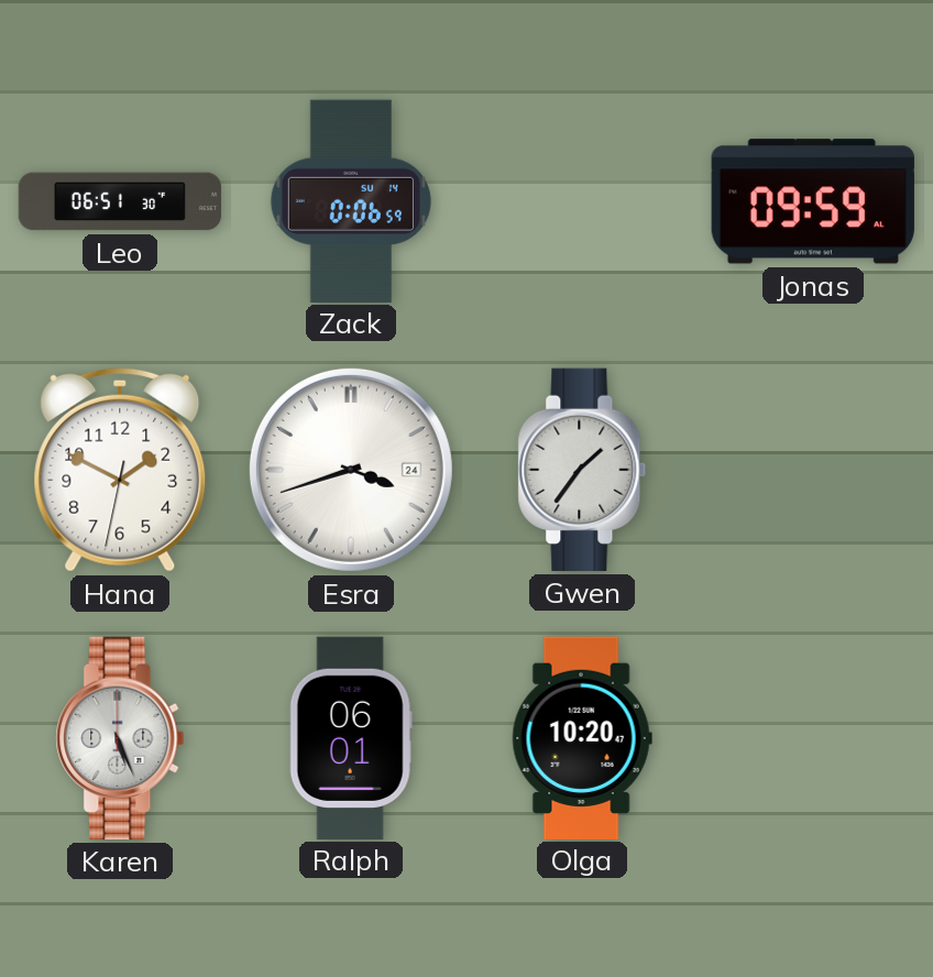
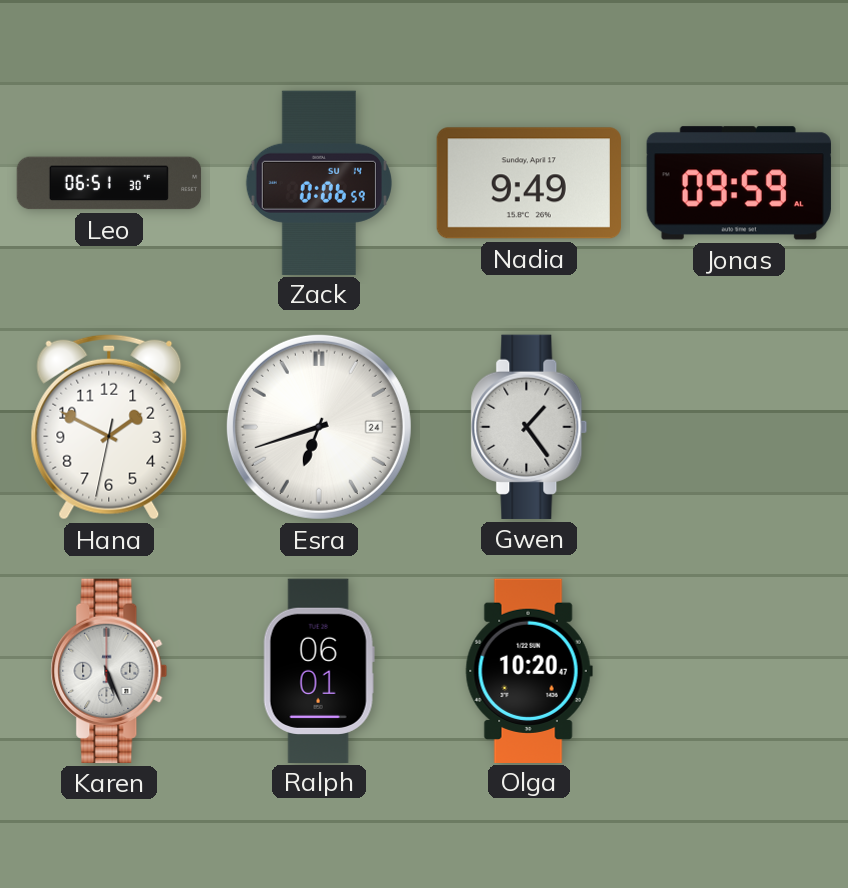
Nadia: none -> 9:49 (529, 183)
Esra: 3:42 -> 6:42 (319, 427)
Gwen: 1:36 -> 1:24 (529, 427)
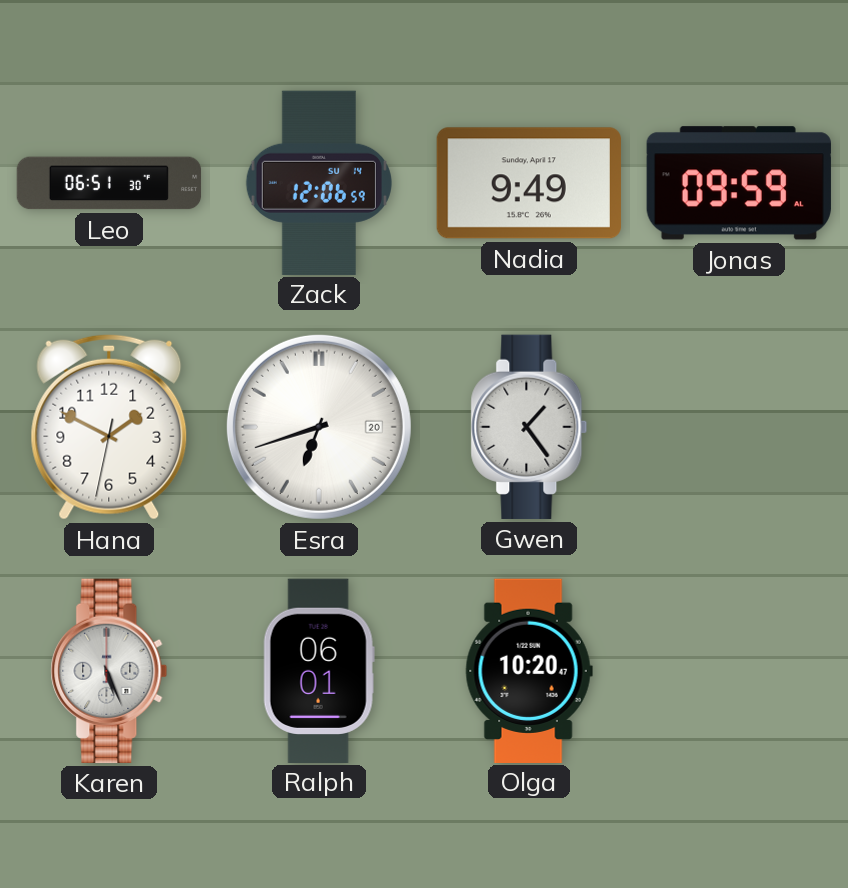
Zack: 0:06 -> 12:06 (319, 182)
Esra date: 24 -> 20 (319, 427)
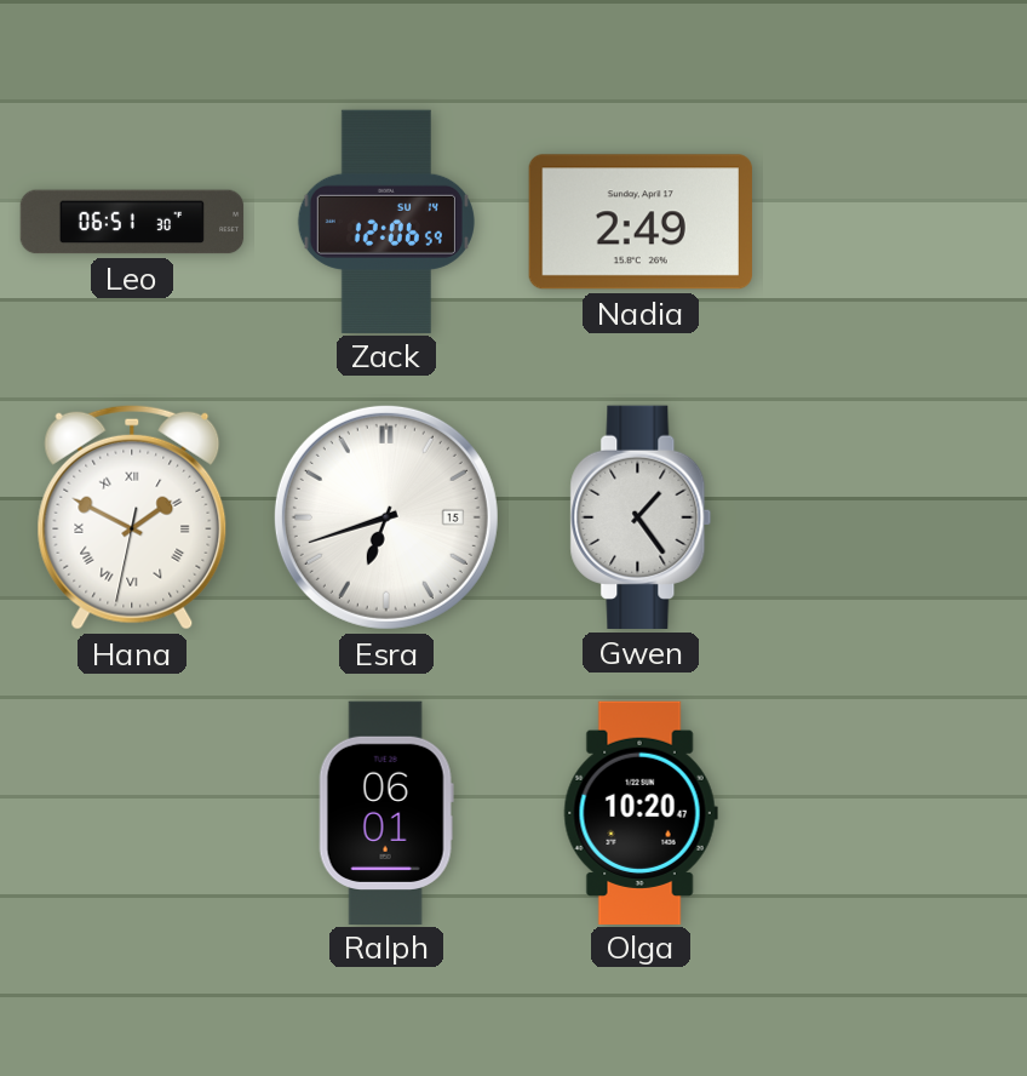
Nadia: 9:49 -> 2:49 (641, 222)
Jonas: 09:59 -> none (739, 183)
Hana numerals: Arabic -> Roman (132, 517)
Esra date: 20 -> 15 (386, 517)
Karen: 5:26 -> none (109, 671)
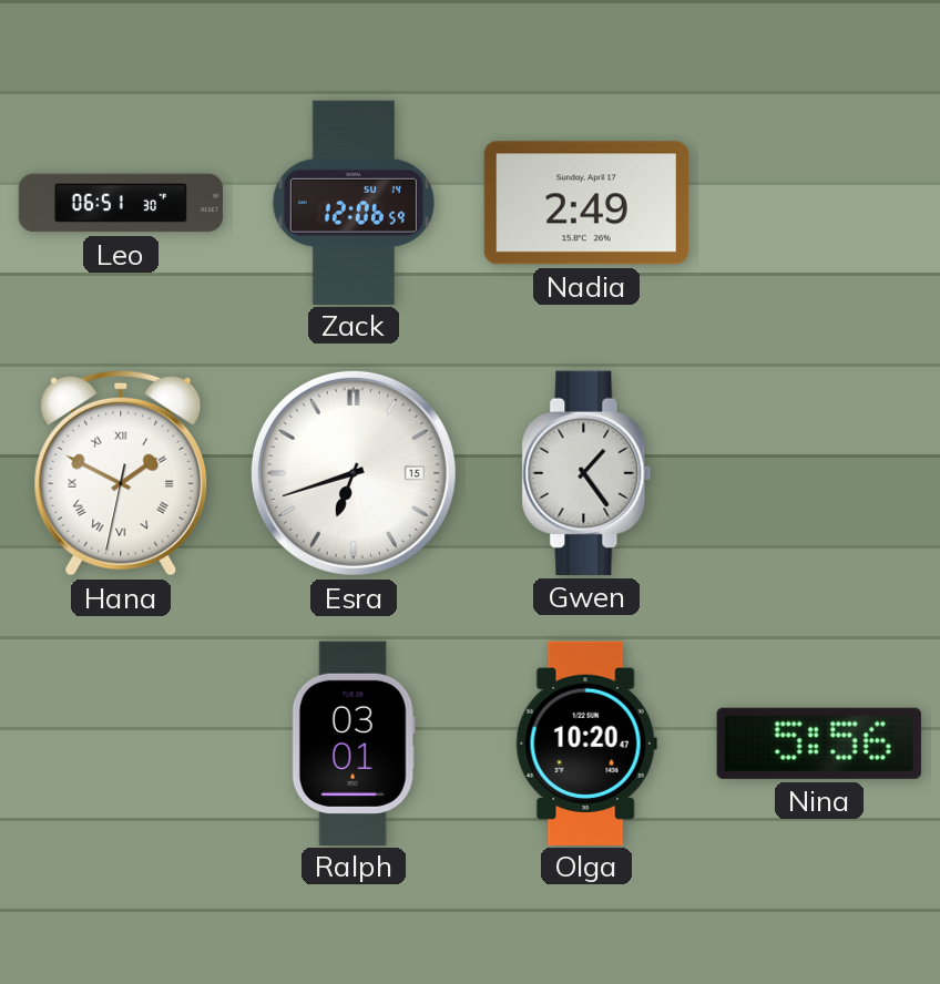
Ralph: 06:01 -> 03:01 (354, 742)
Nina: none -> 5:56 (819, 744)
